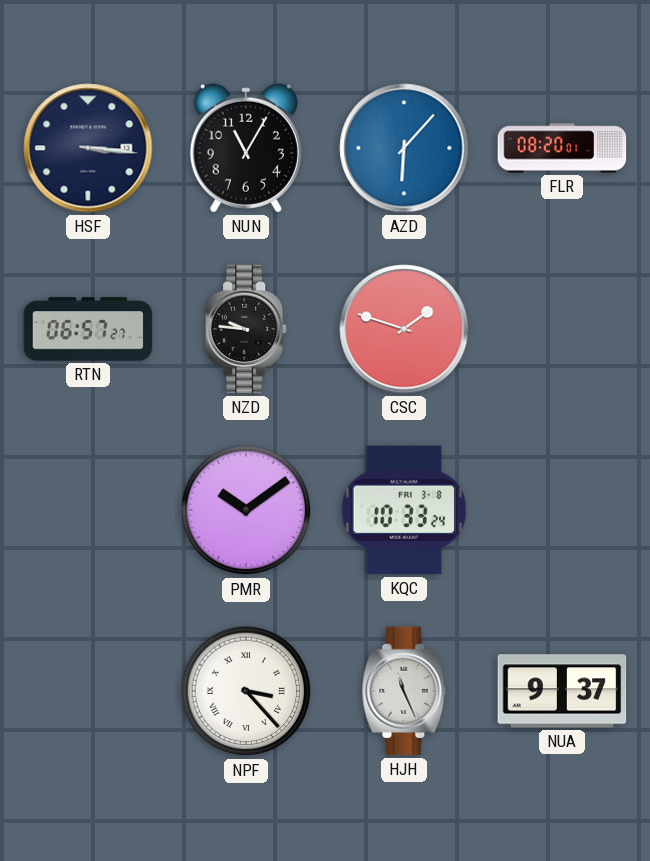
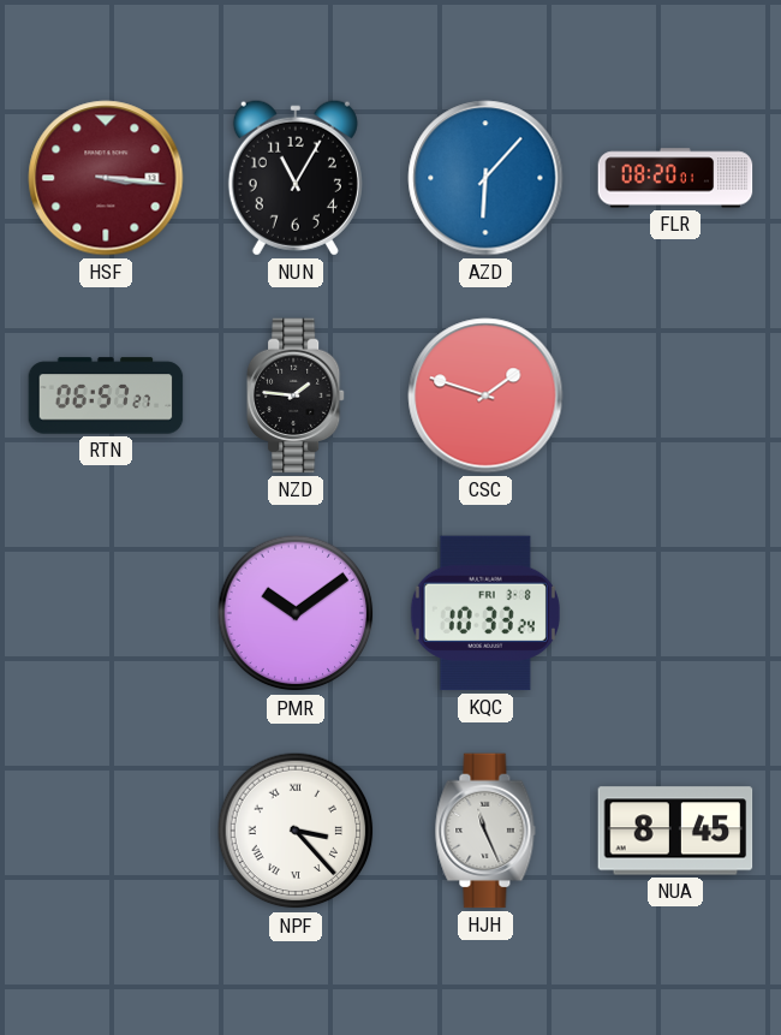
HSF dial: navy -> burgundy (106, 178)
NZD: 9:46 -> 1:46 (296, 395)
NUA: 9:37 -> 8:45 (675, 831)
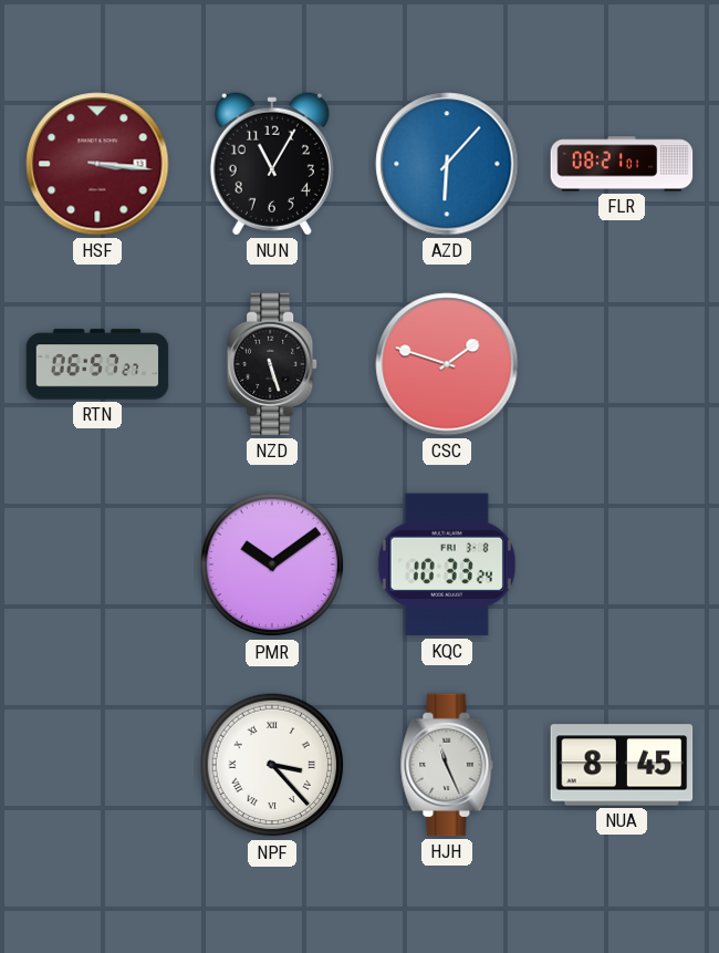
FLR: 08:20 -> 08:21 (622, 164)
NZD: 1:46 -> 5:27 (272, 364)
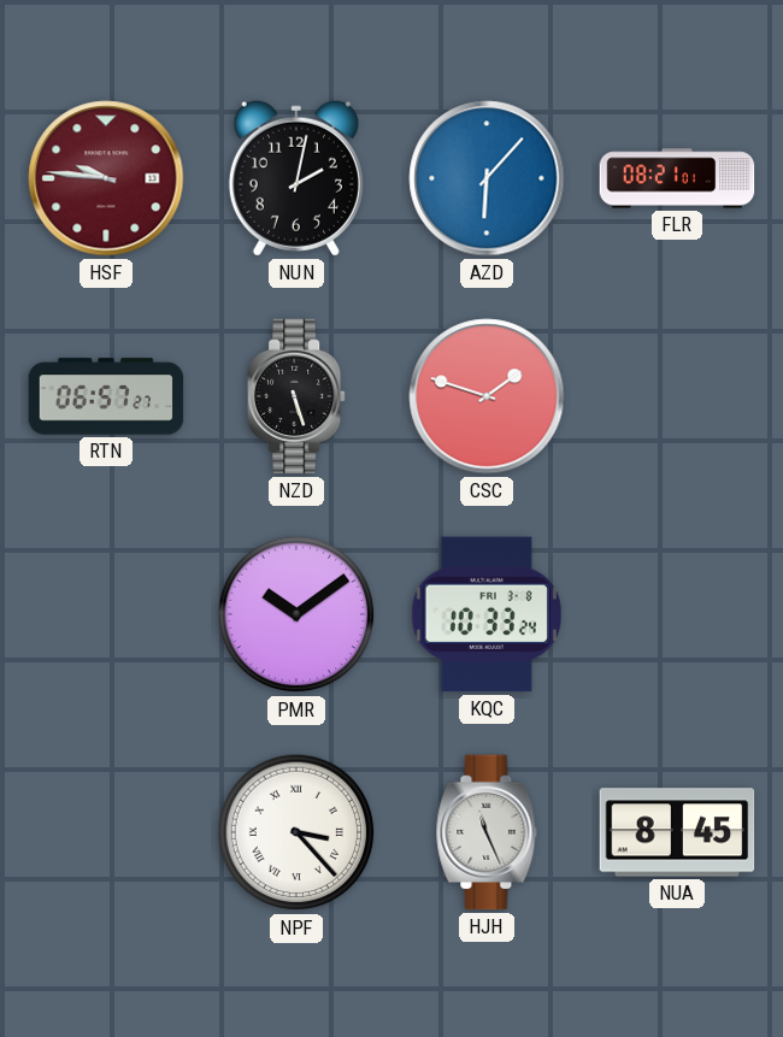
HSF: 3:16 -> 9:46 (106, 178)
NUN: 11:05 -> 2:02 (296, 178)
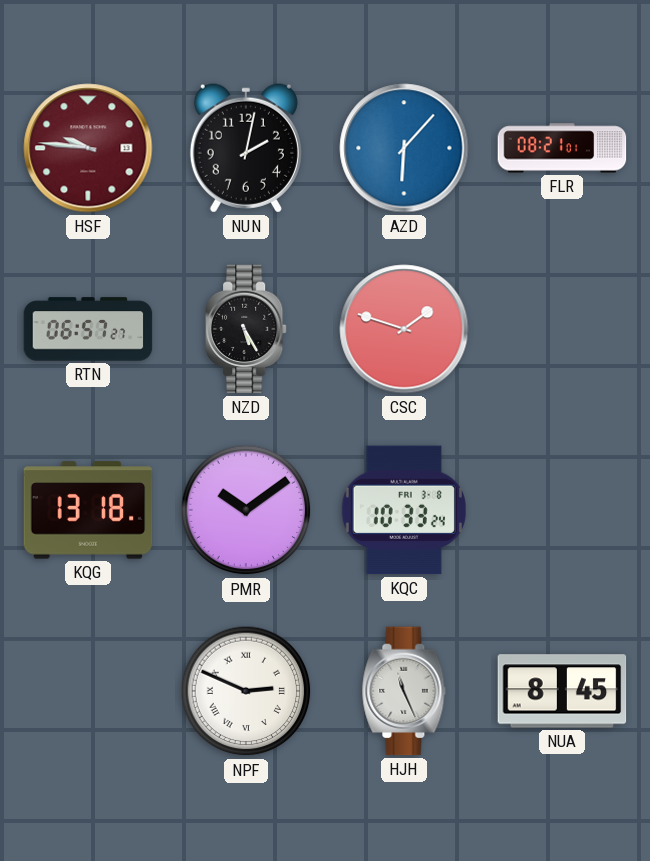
NZD: 5:27 -> 5:25 (246, 329)
KQG: none -> 13:18 (88, 510)
NPF: 3:23 -> 2:49 (246, 691)
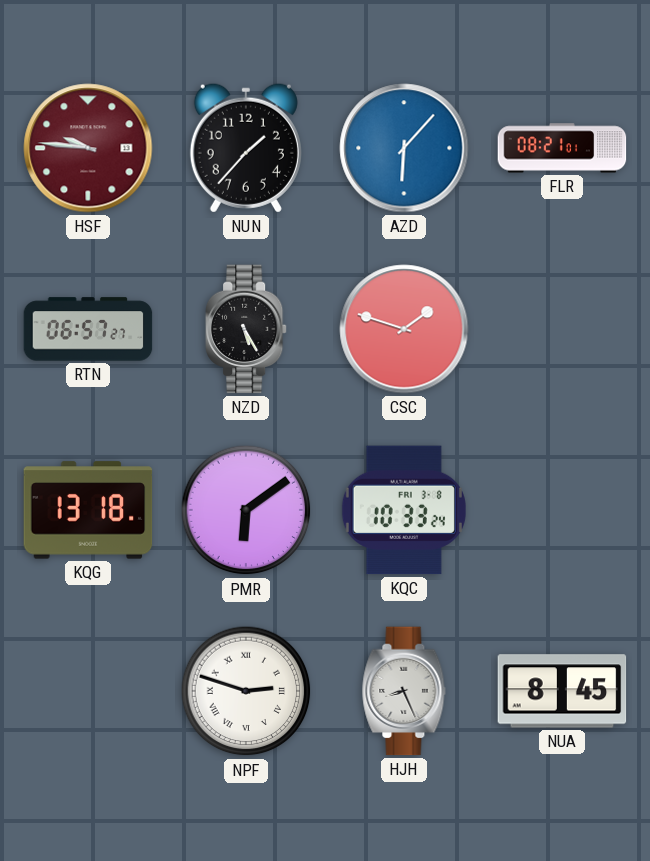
NUN: 2:02 -> 1:37 (246, 148)
PMR: 10:09 -> 6:09 (246, 510)
NPF: 2:49 -> 2:48 (246, 691)
HJH: 11:26 -> 8:26 (404, 691)
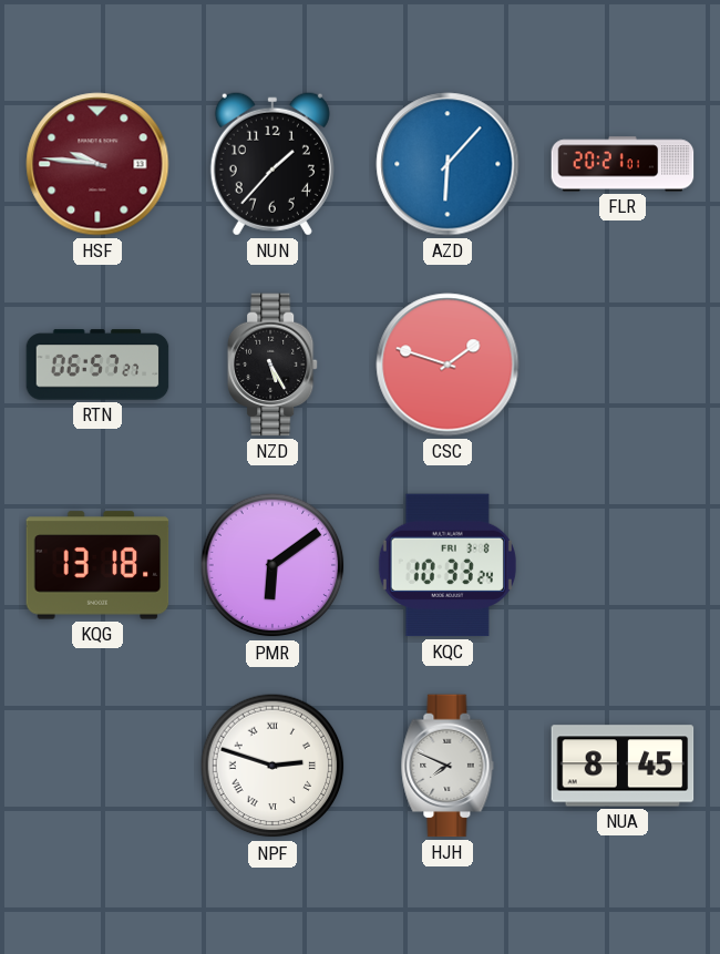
FLR: 08:21 -> 20:21 (623, 164)
HJH: 8:26 -> 7:49 (448, 766)
